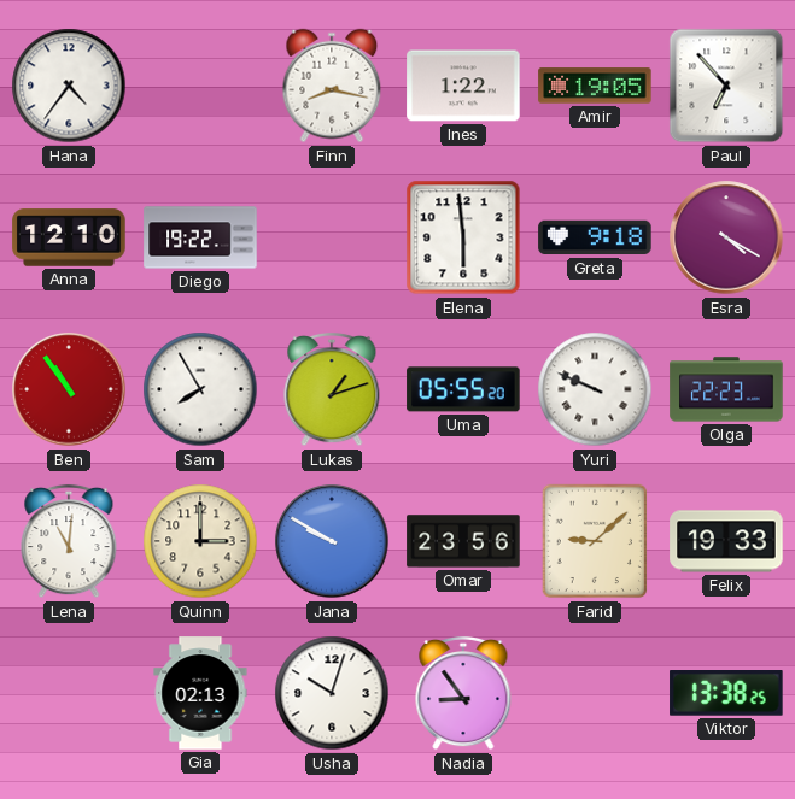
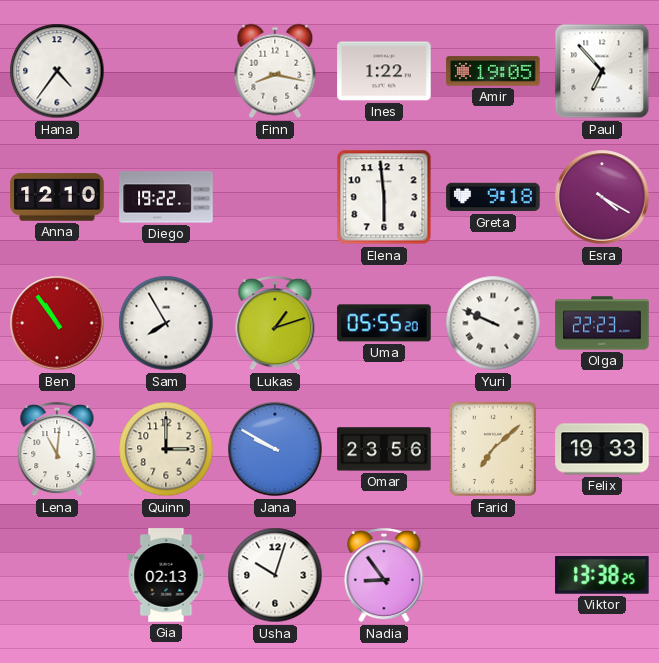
Farid: 9:08 -> 7:08 (493, 449)
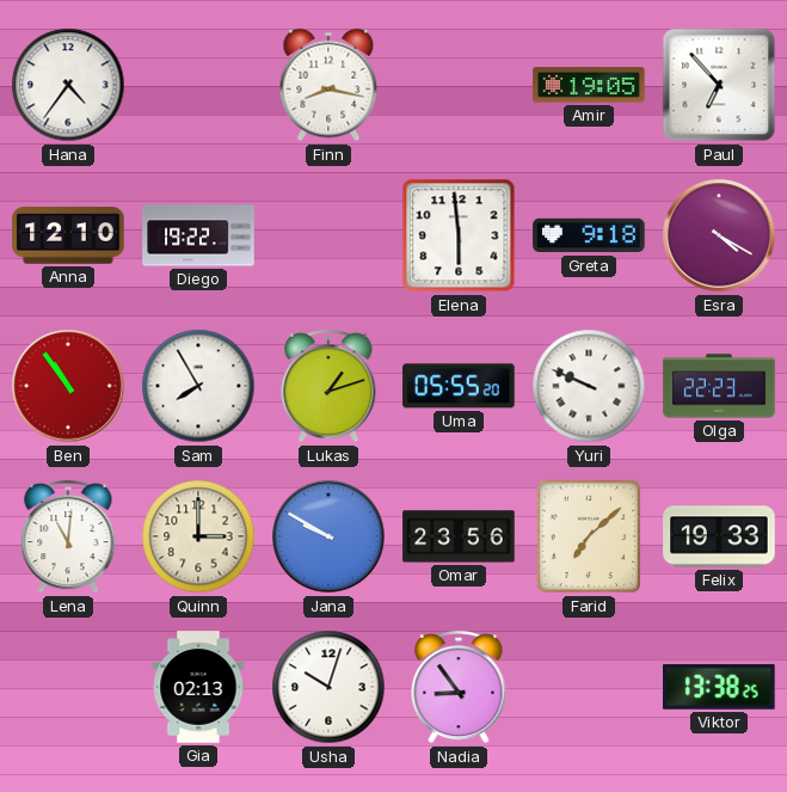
Ines: 1:22 -> none (384, 71)
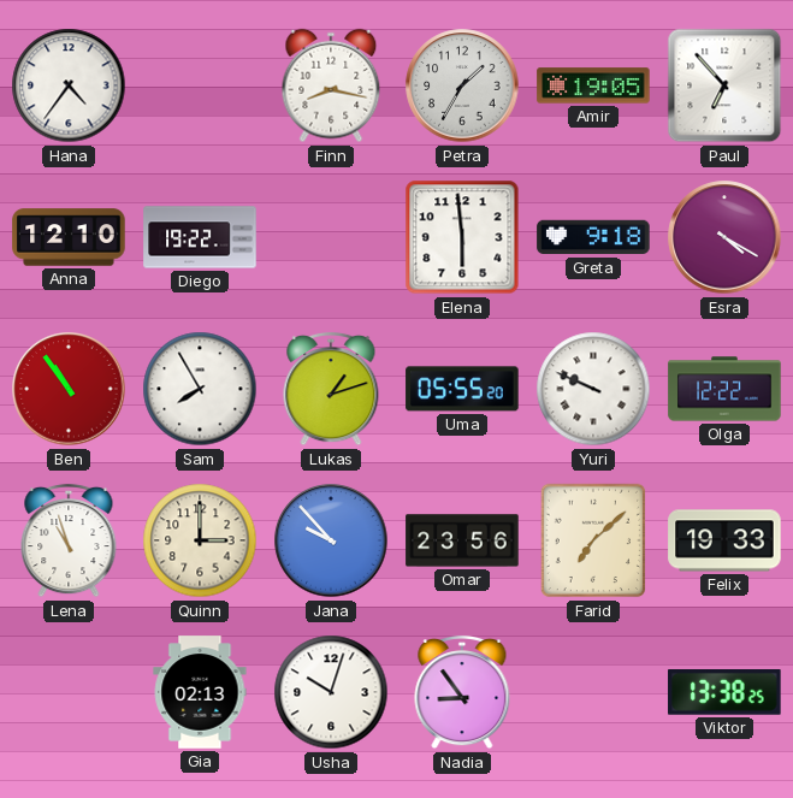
Petra: none -> 1:35 (462, 85)
Olga: 22:23 -> 12:22 (724, 389)
Lena: 11:01 -> 10:57 (69, 540)
Jana: 9:50 -> 9:53 (331, 540)
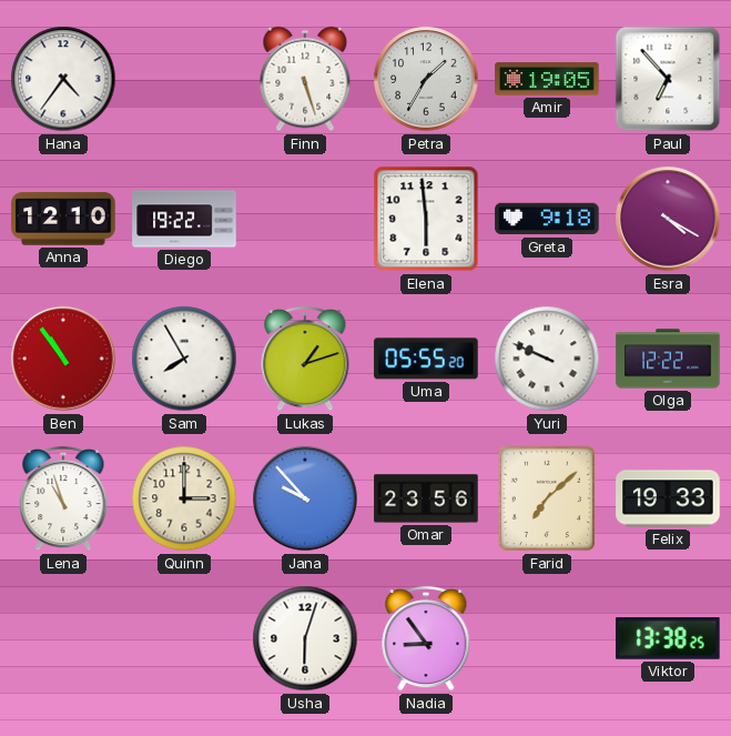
Finn: 8:17 -> 5:27 (305, 79)
Gia: 02:13 -> none (200, 692)
Usha: 10:03 -> 6:03 (305, 638)
